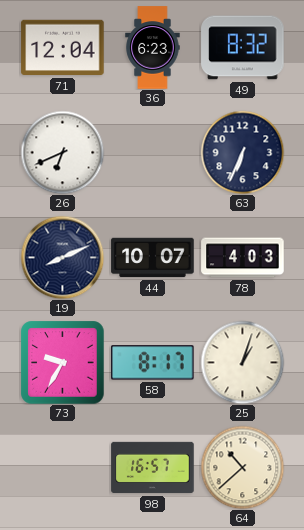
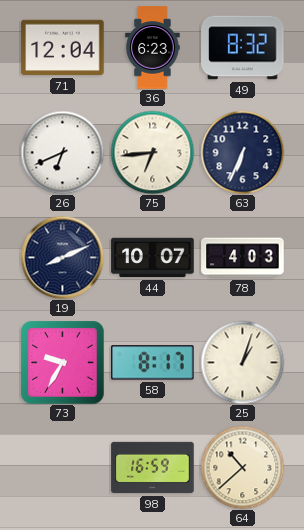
75: none -> 6:44 (152, 152)
98: 16:57 -> 16:59 (153, 468)
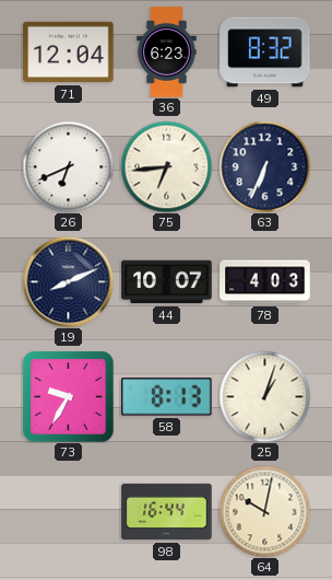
58: 8:17 -> 8:13 (167, 397)
98: 16:59 -> 16:44 (167, 512)
64: 10:38 -> 10:02 (264, 511)
